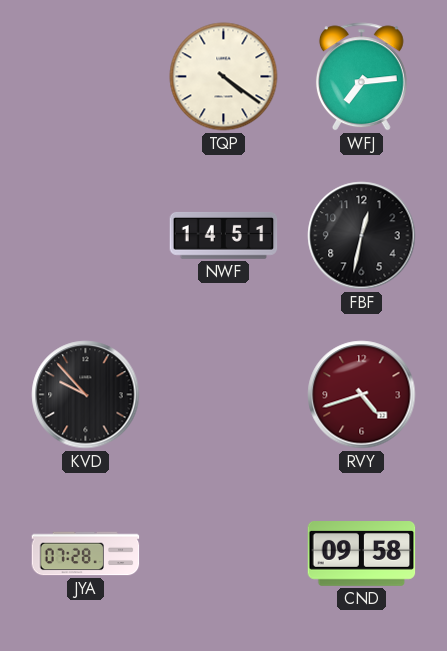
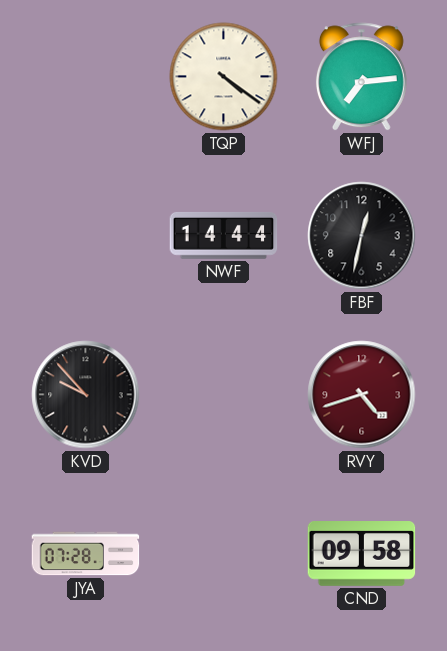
NWF: 14:51 -> 14:44 (224, 235)
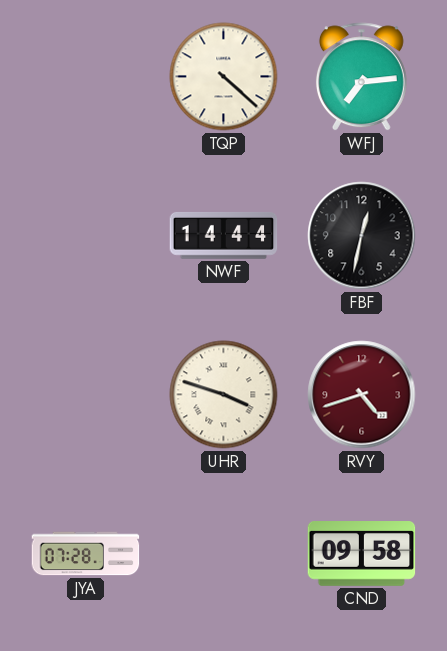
TQP: 4:21 -> 4:22 (224, 77)
KVD: 9:53 -> none (86, 395)
UHR: none -> 3:48 (224, 395)
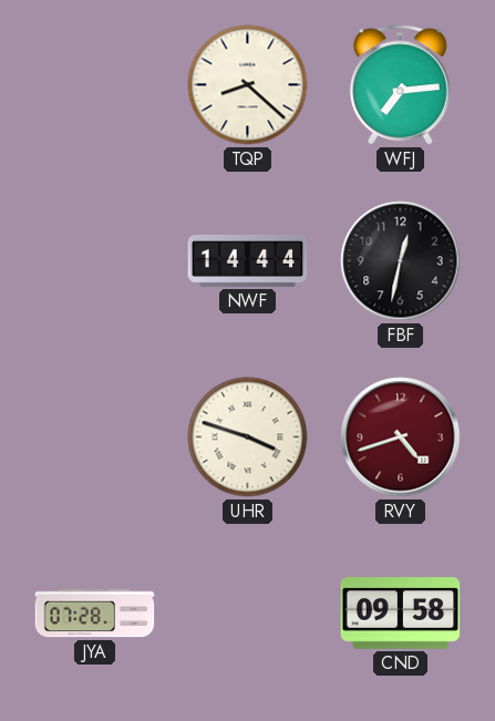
TQP: 4:22 -> 8:22 (248, 85)
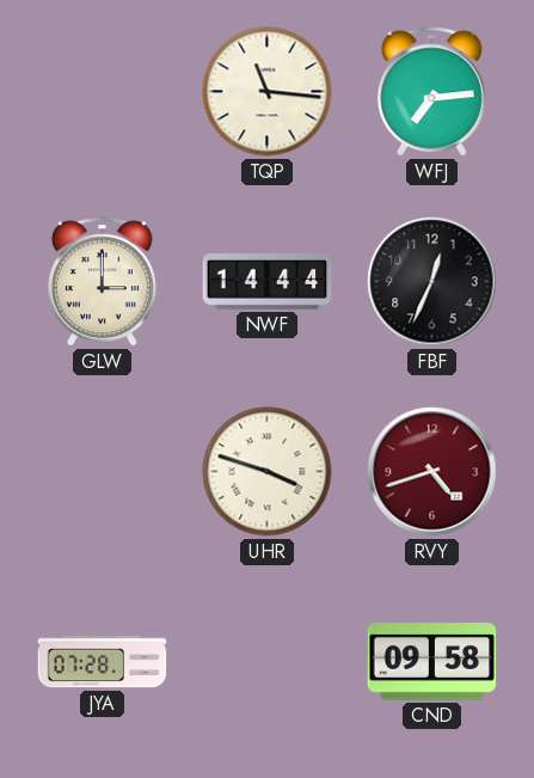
TQP: 8:22 -> 11:16 (268, 92)
GLW: none -> 3:00 (102, 282)
FBF: 12:32 -> 12:34 (432, 282)
